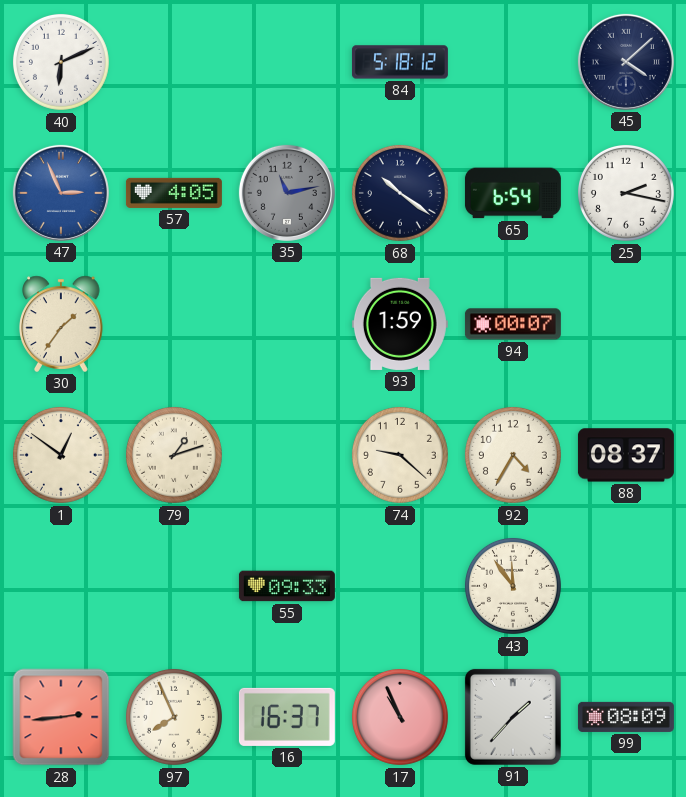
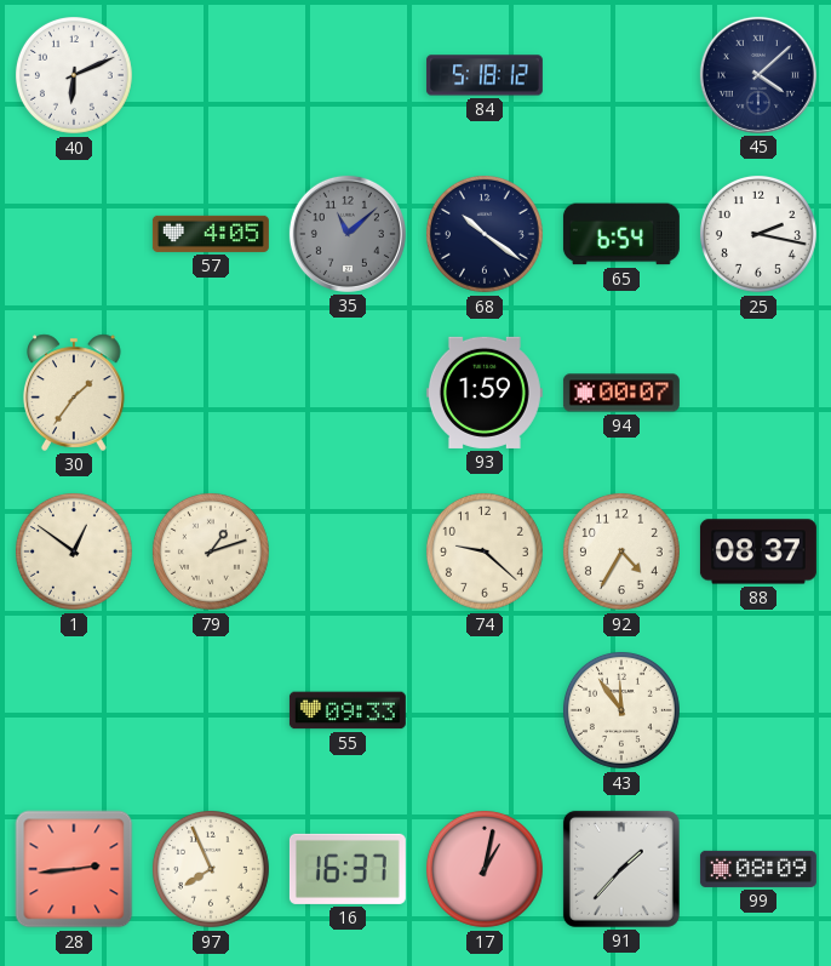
47: 2:56 -> none (61, 193)
35: 11:13 -> 11:08 (348, 234)
17: 10:56 -> 1:02 (485, 869)
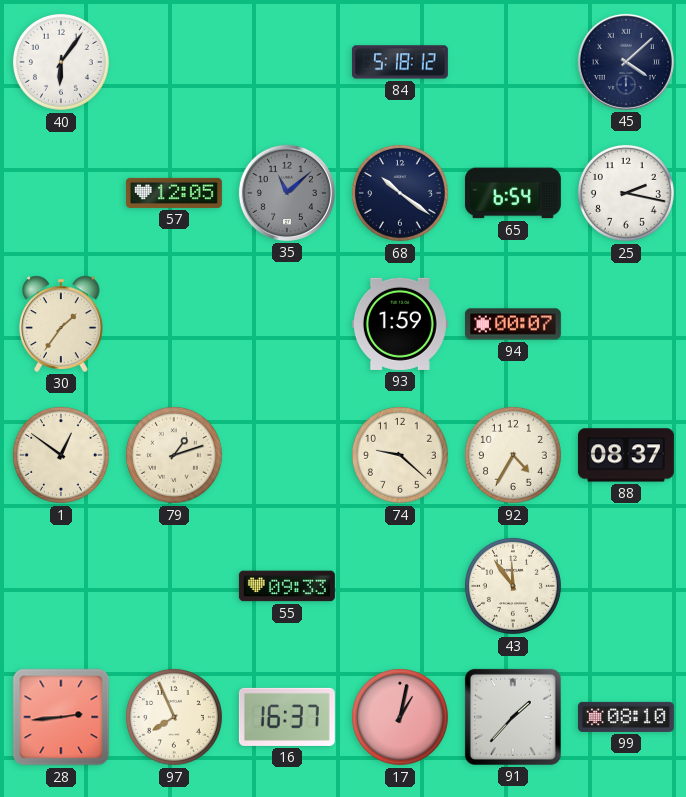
40: 6:11 -> 6:06 (61, 62)
57: 4:05 -> 12:05 (174, 193)
99: 08:09 -> 08:10 (626, 717)
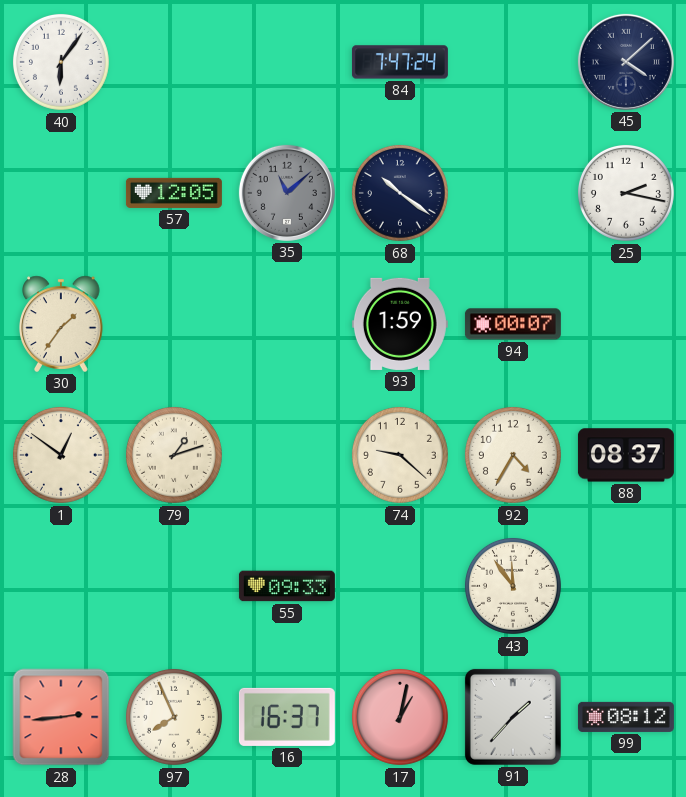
84: 5:18 -> 7:47 (400, 62)
65: 6:54 -> none (513, 193)
99: 08:10 -> 08:12 (626, 717)
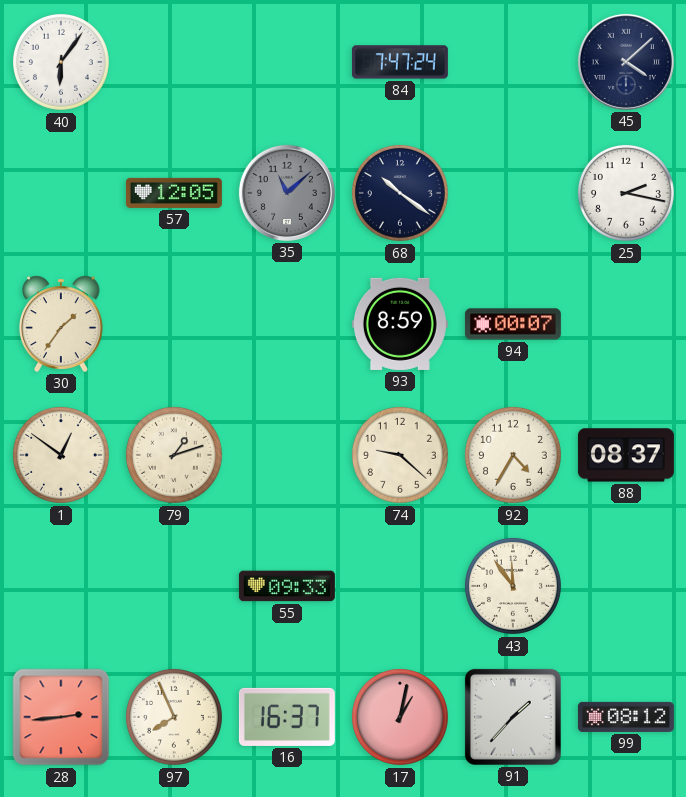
93: 1:59 -> 8:59 (400, 324)
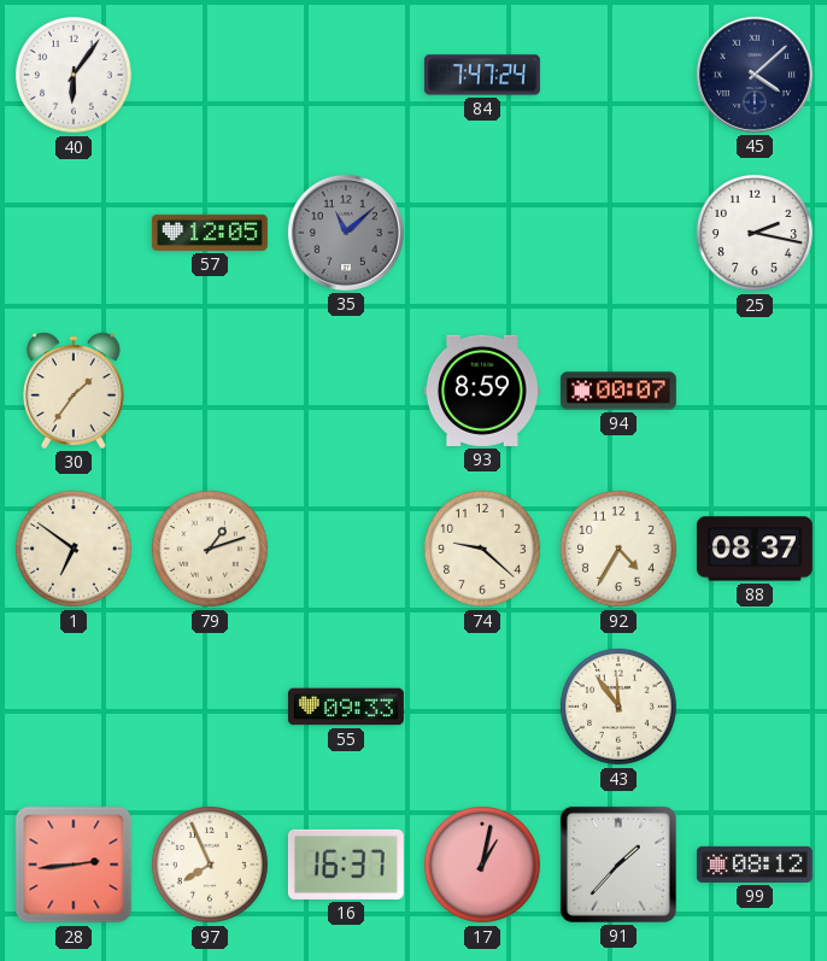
68: 10:21 -> none (400, 193)
1: 12:51 -> 6:51 (74, 549)
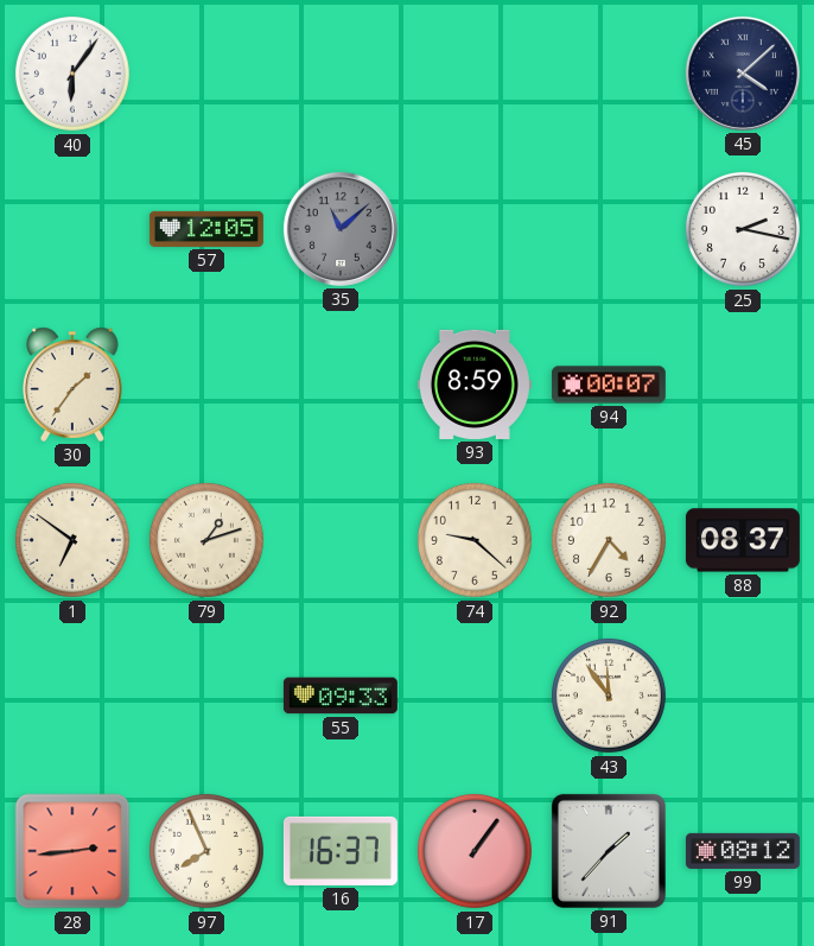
84: 7:47 -> none (482, 75)
17: 1:02 -> 1:06 (475, 851)
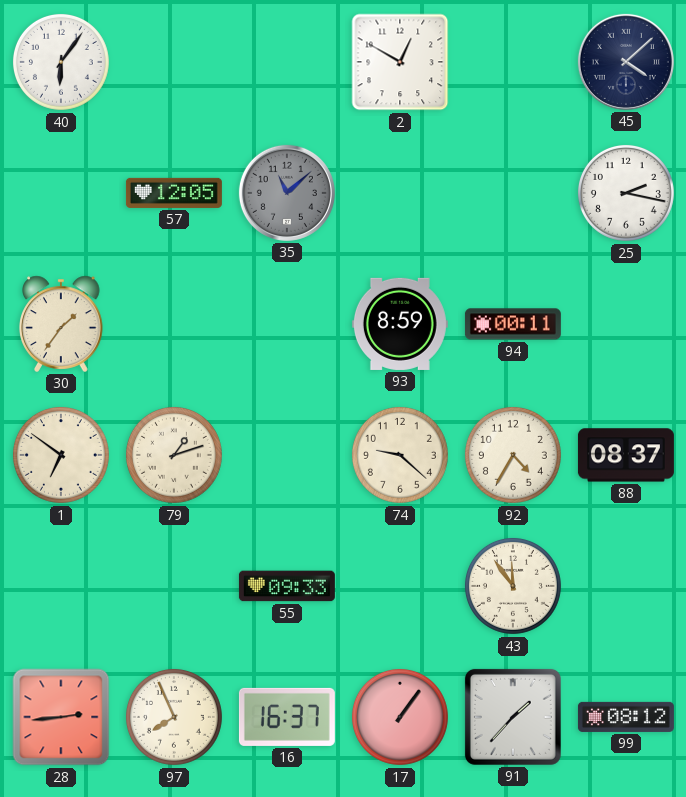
2: none -> 12:50 (400, 62)
94: 00:07 -> 00:11 (513, 324)
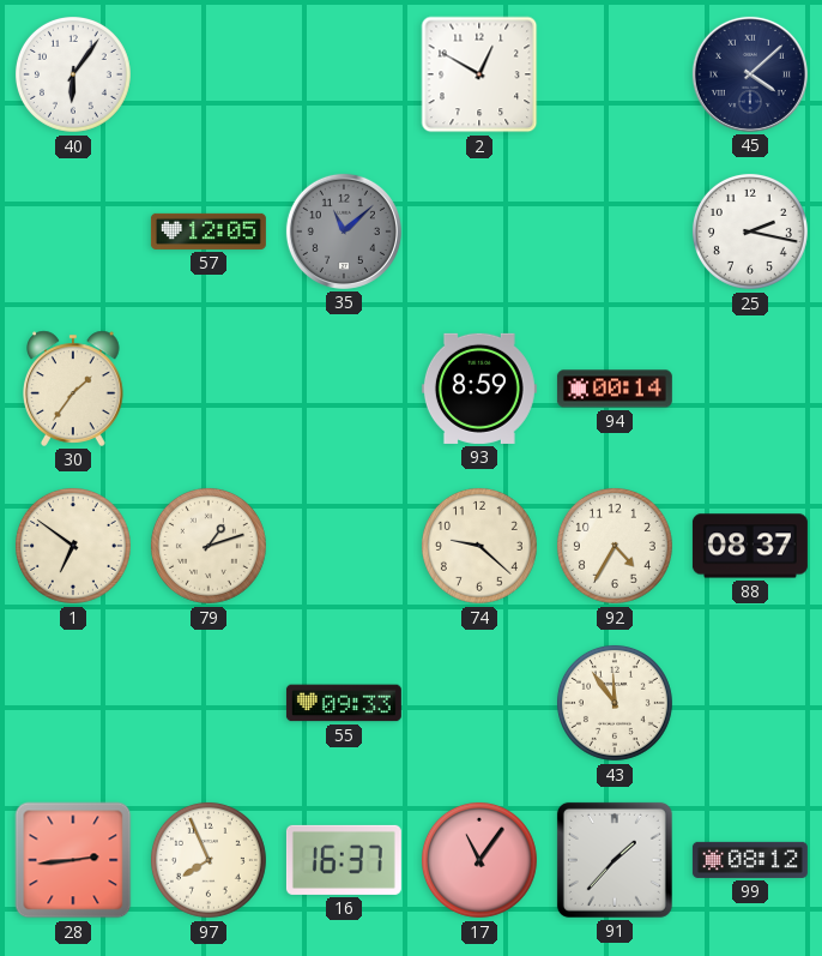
94: 00:11 -> 00:14 (615, 389)
17: 1:06 -> 11:06 (479, 860)
